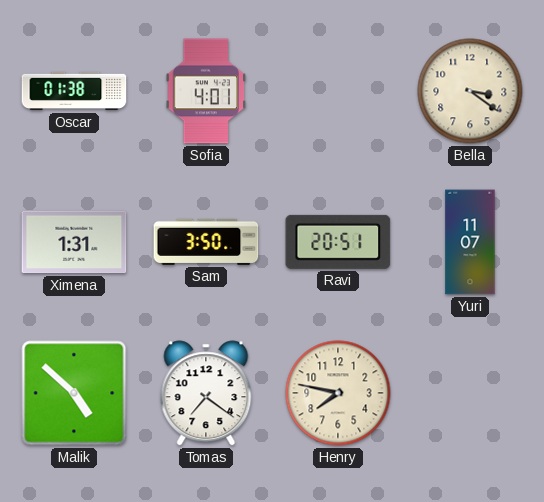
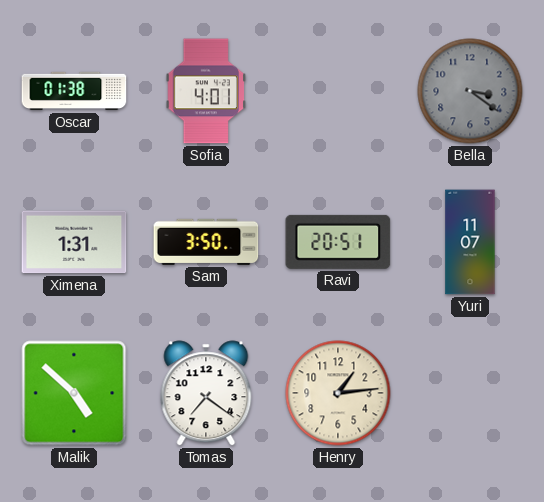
Bella dial: cream -> grey (470, 91)
Henry: 7:47 -> 1:14 (338, 393)
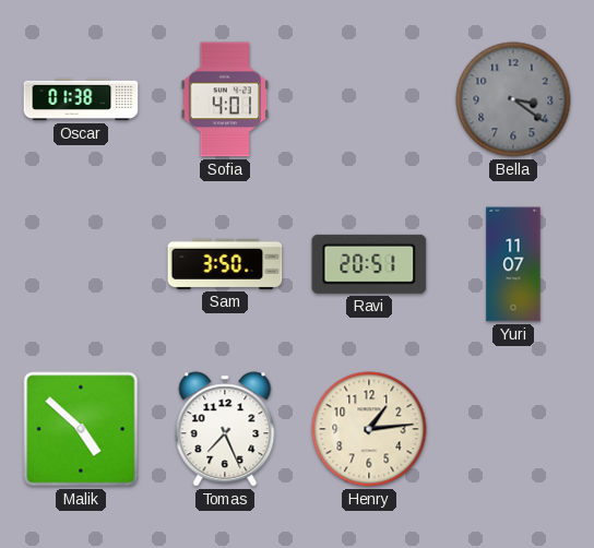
Ximena: 1:31 -> none (74, 242)
Tomas: 7:21 -> 7:26 (225, 429)
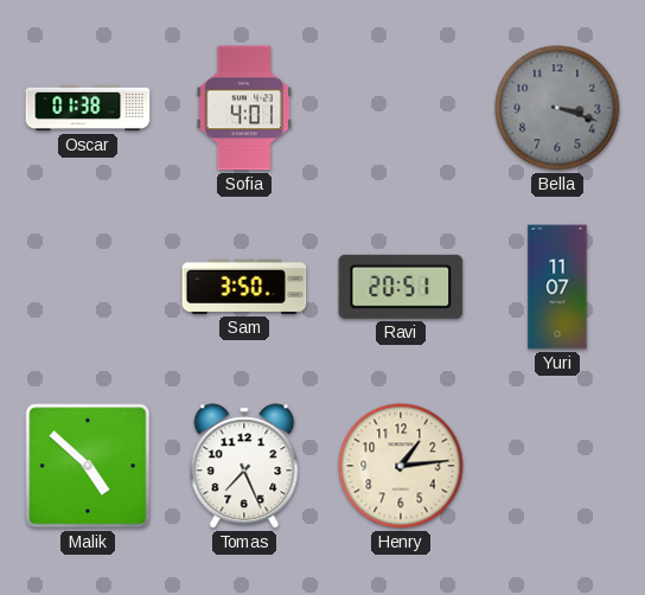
Bella: 3:21 -> 3:18 (557, 108)
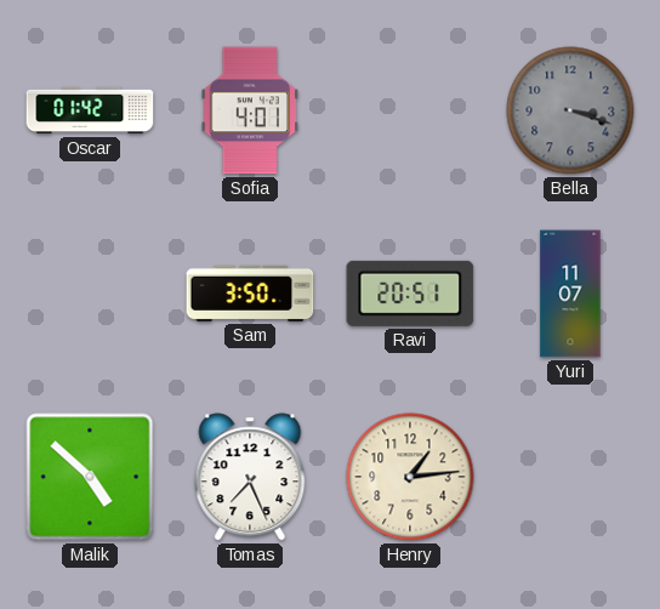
Oscar: 01:38 -> 01:42 (90, 110)
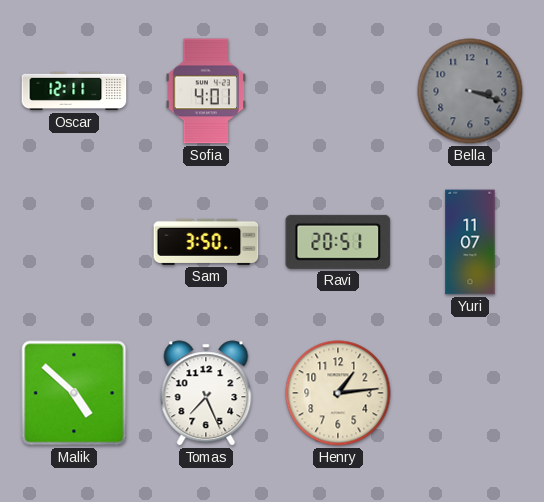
Oscar: 01:42 -> 12:11 (74, 91)
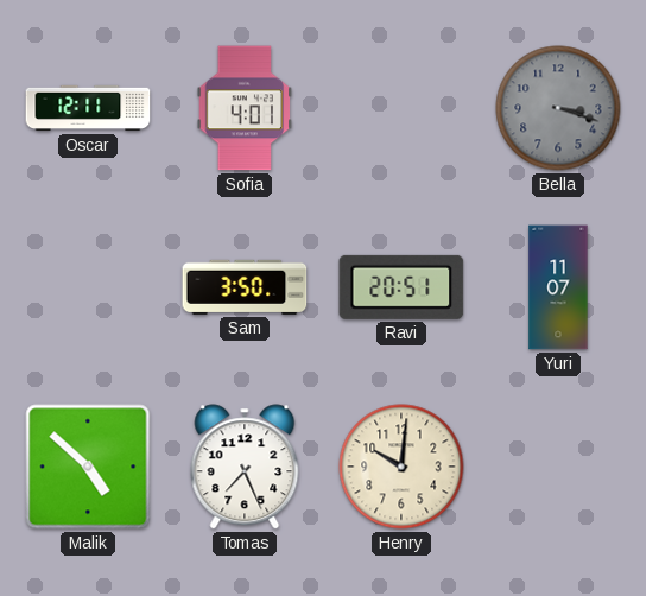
Henry: 1:14 -> 10:01 (401, 467)
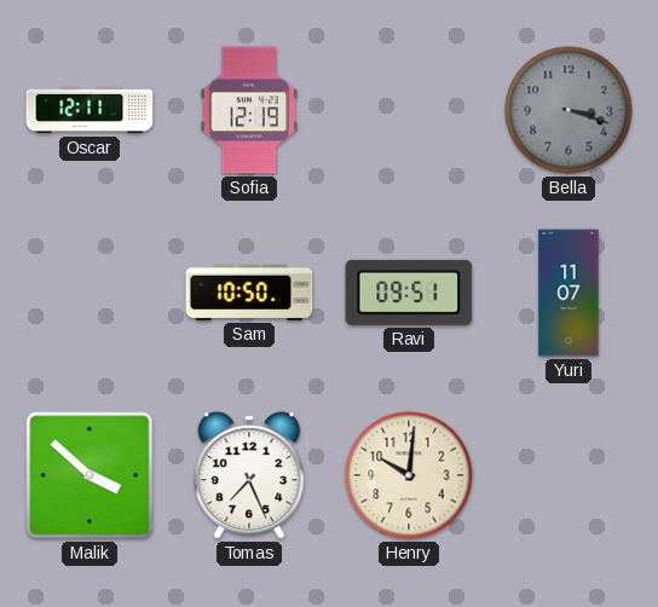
Sofia: 4:01 -> 12:19 (249, 110)
Sam: 3:50 -> 10:50 (249, 293)
Ravi: 20:51 -> 09:51 (409, 293)
Malik: 4:52 -> 3:52 (90, 475)
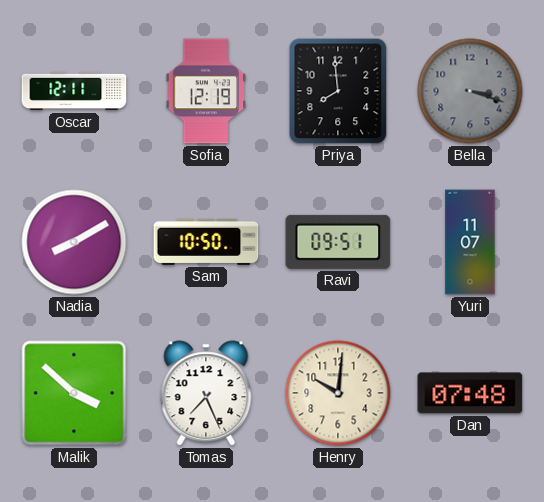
Priya: none -> 7:59 (338, 91)
Nadia: none -> 8:10 (74, 242)
Dan: none -> 07:48 (470, 393)
